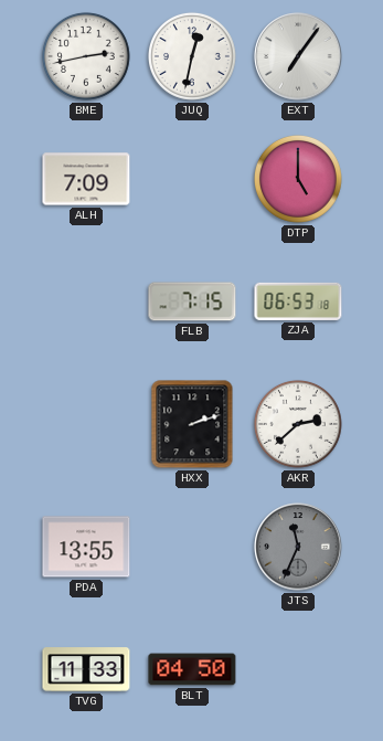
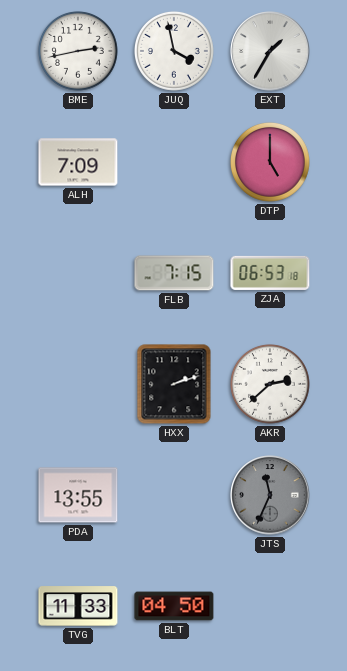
JUQ: 12:32 -> 3:58 (174, 51)
EXT: 7:06 -> 1:35 (270, 51)
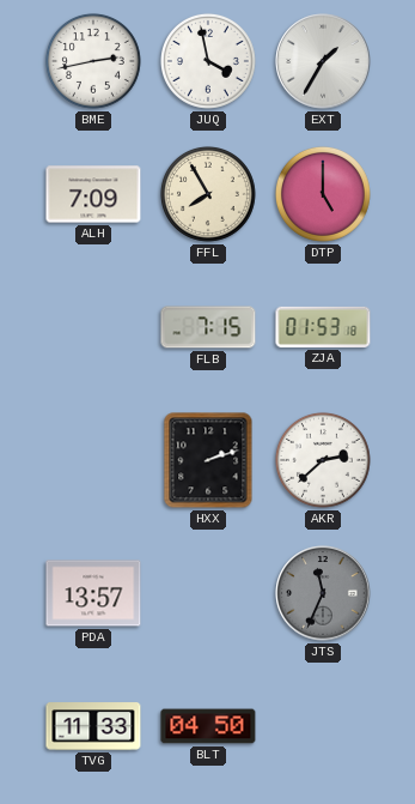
FFL: none -> 7:55 (208, 194)
ZJA: 06:53 -> 01:53 (323, 327)
PDA: 13:55 -> 13:57 (93, 593)
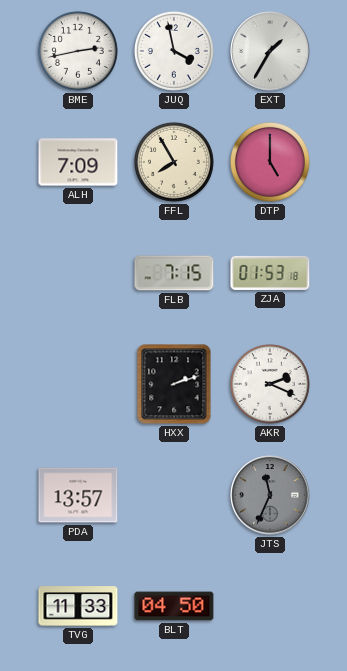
AKR: 2:38 -> 2:19 (270, 384)
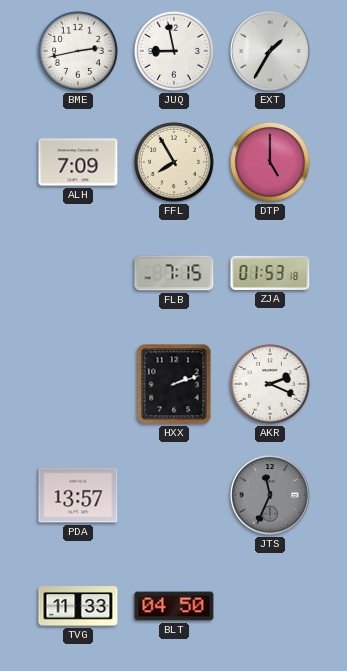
JUQ: 3:58 -> 8:58 (174, 51)
